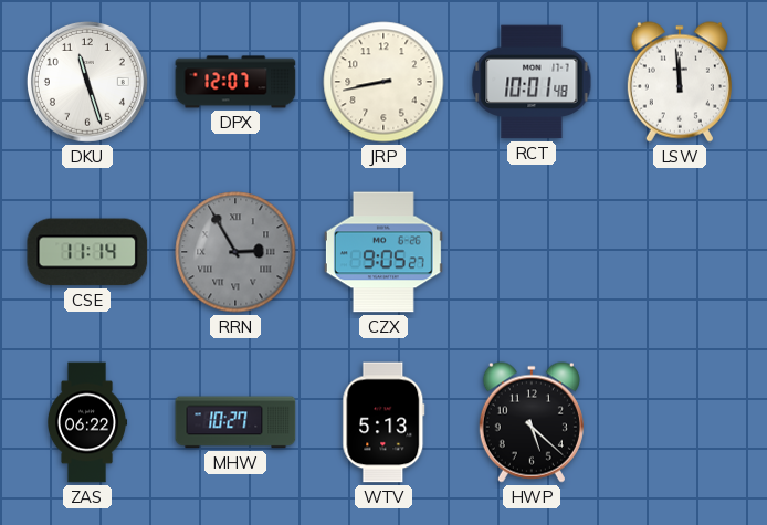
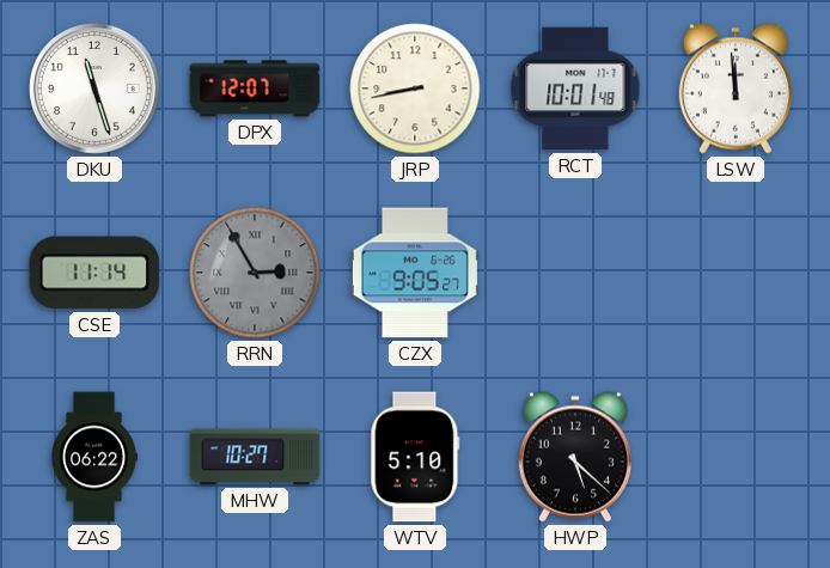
WTV: 5:13 -> 5:10 (415, 457)
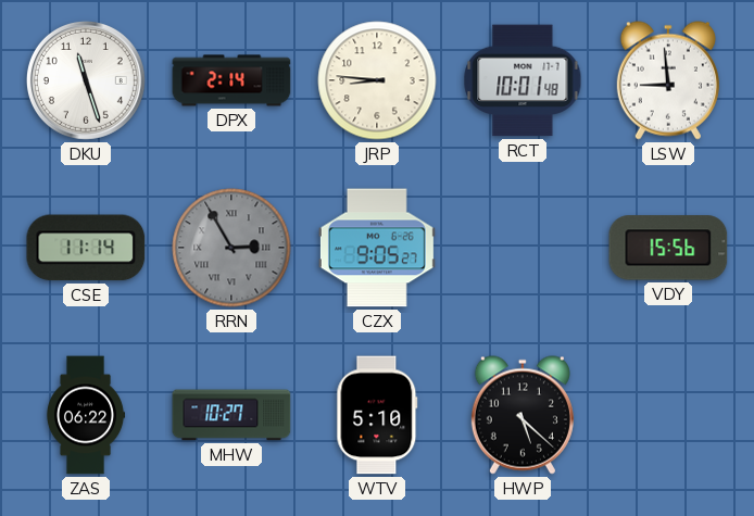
DPX: 12:07 -> 2:14 (231, 80)
JRP: 8:43 -> 8:46 (377, 80)
LSW: 11:59 -> 8:59 (668, 80)
VDY: none -> 15:56 (668, 248)
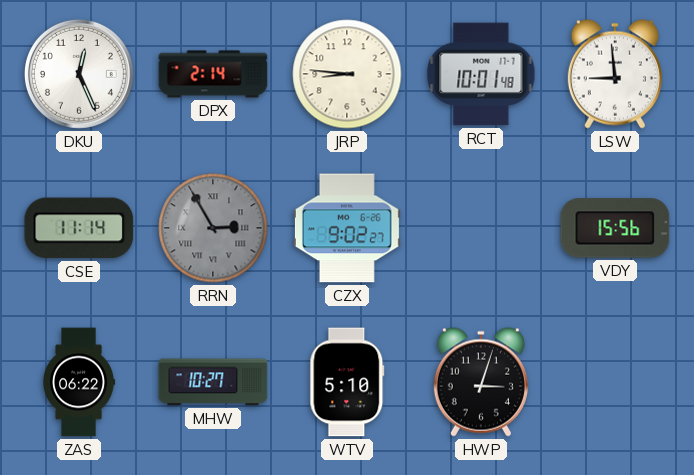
DKU: 11:27 -> 12:26 (79, 74)
CZX: 9:05 -> 9:02 (347, 228)
HWP: 5:22 -> 3:03 (481, 382)
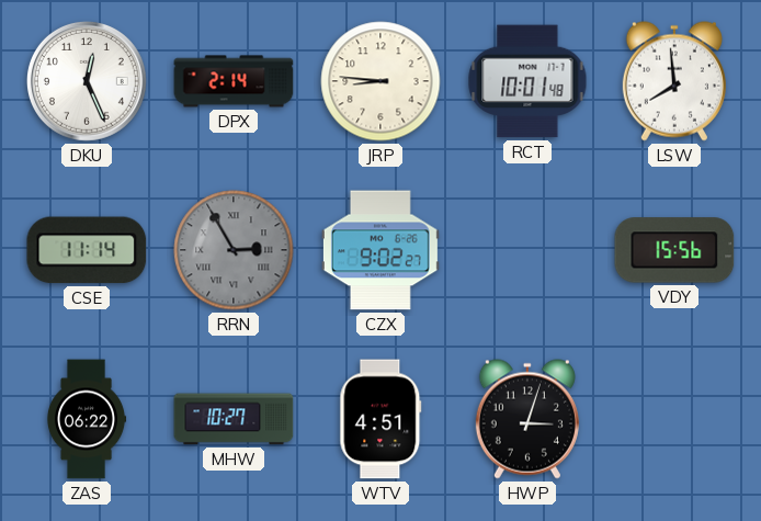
LSW: 8:59 -> 7:59 (674, 81)
WTV: 5:10 -> 4:51 (380, 419)
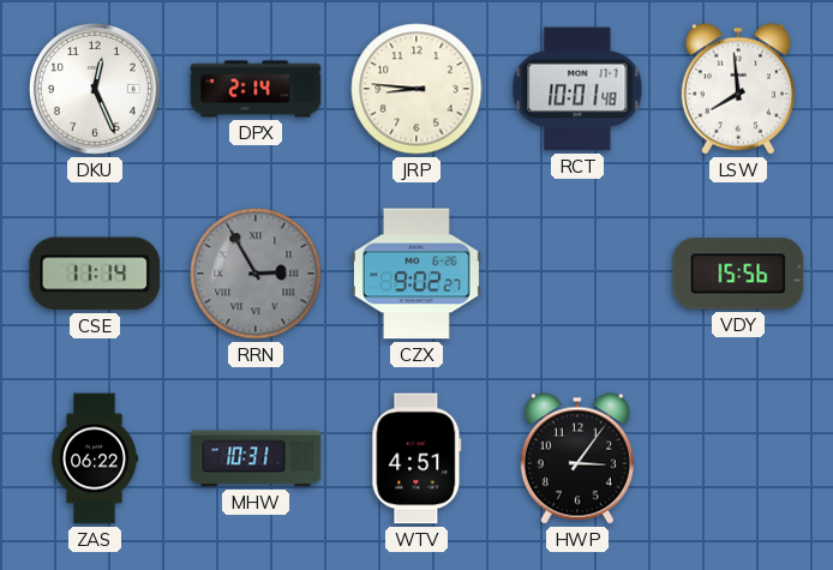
MHW: 10:27 -> 10:31 (256, 458)
HWP: 3:03 -> 3:06 (577, 458)
